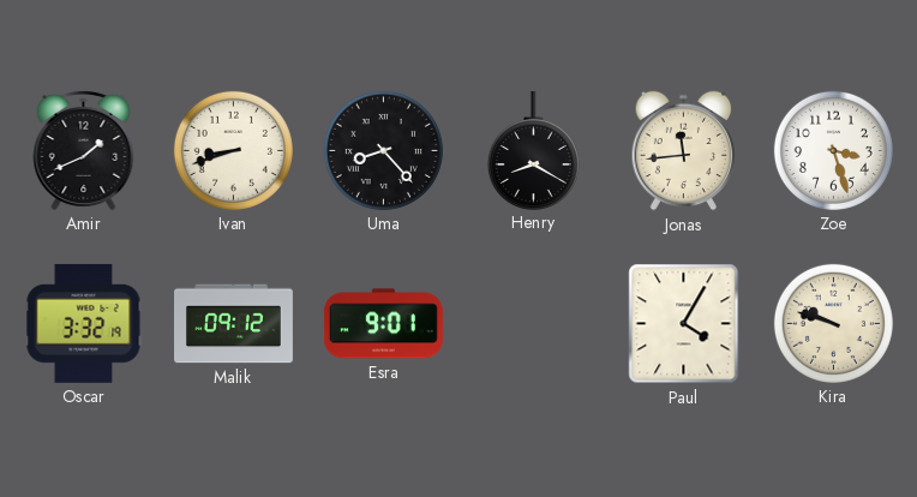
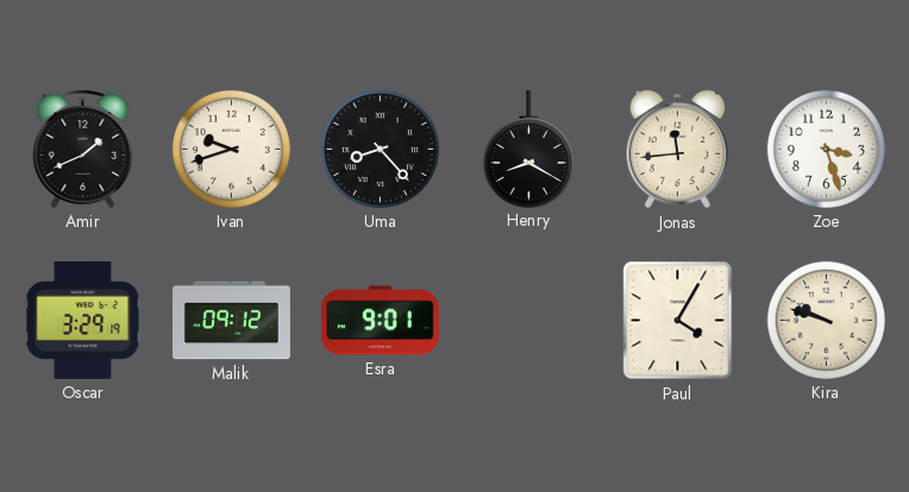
Ivan: 8:42 -> 9:42 (231, 149)
Oscar: 3:32 -> 3:29 (83, 320)
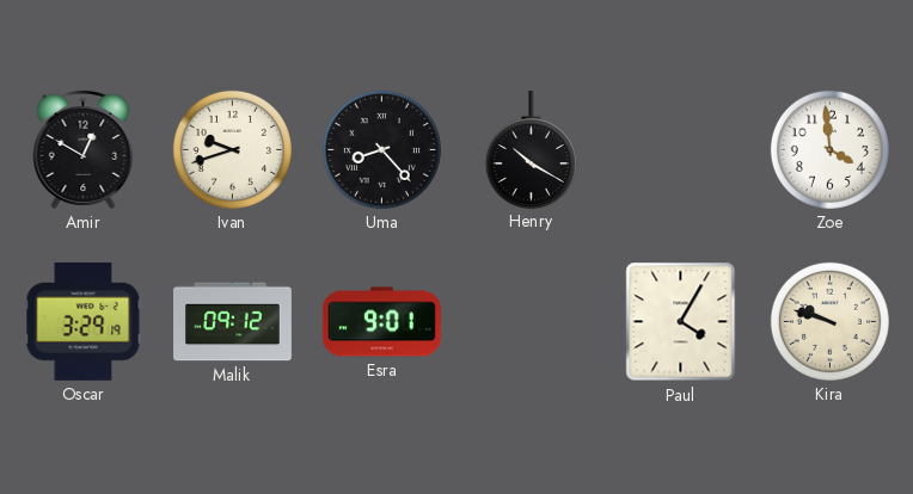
Amir: 1:41 -> 12:50 (84, 149)
Henry: 8:20 -> 10:20 (531, 149)
Jonas: 11:44 -> none (678, 150)
Zoe: 3:27 -> 3:59 (829, 149)
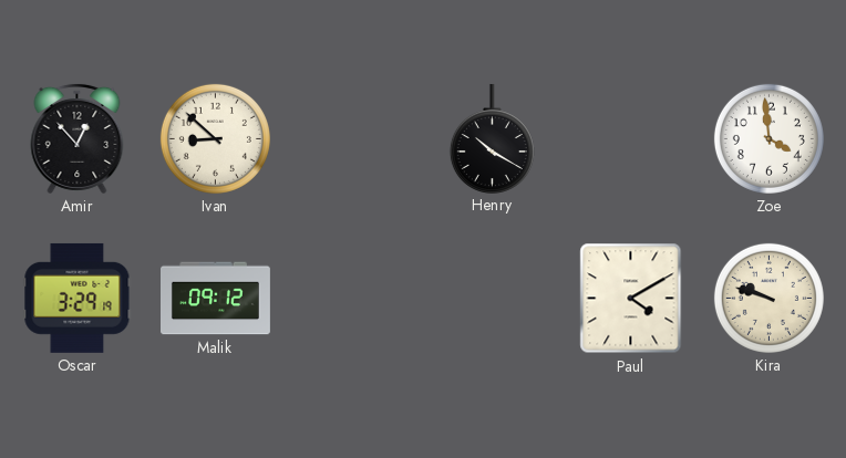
Amir: 12:50 -> 12:53 (78, 138)
Ivan: 9:42 -> 8:52 (215, 138)
Uma: 8:23 -> none (381, 149)
Esra: 9:01 -> none (381, 322)
Paul: 4:05 -> 4:10 (631, 299)
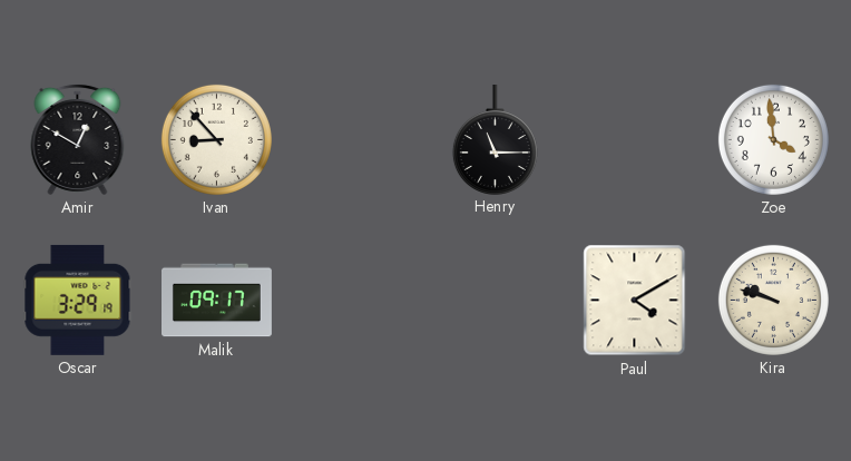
Amir: 12:53 -> 12:50 (78, 139)
Ivan: 8:52 -> 8:53 (216, 139)
Henry: 10:20 -> 11:15 (495, 139)
Malik: 09:12 -> 09:17 (217, 301)
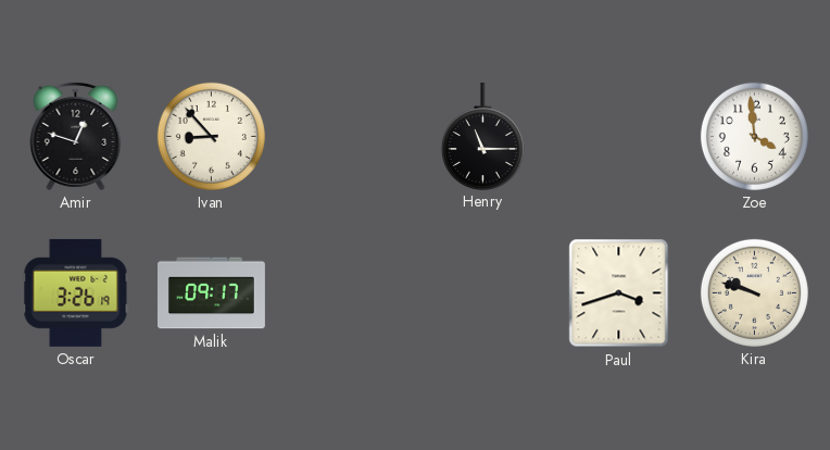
Amir: 12:50 -> 12:48 (76, 136)
Oscar: 3:29 -> 3:26 (76, 292)
Paul: 4:10 -> 3:42 (619, 293)
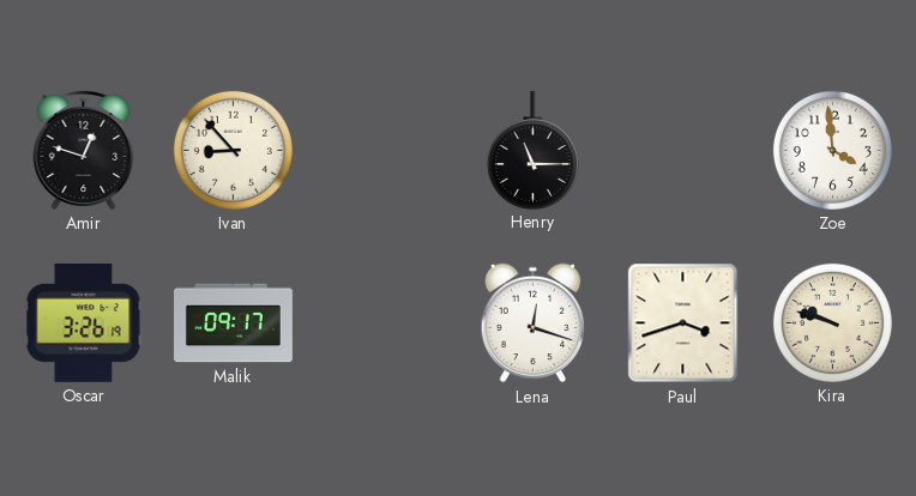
Lena: none -> 12:18 (534, 323)
